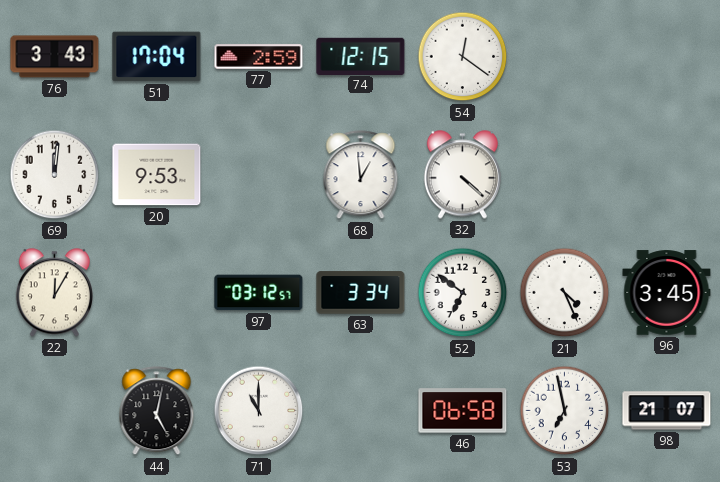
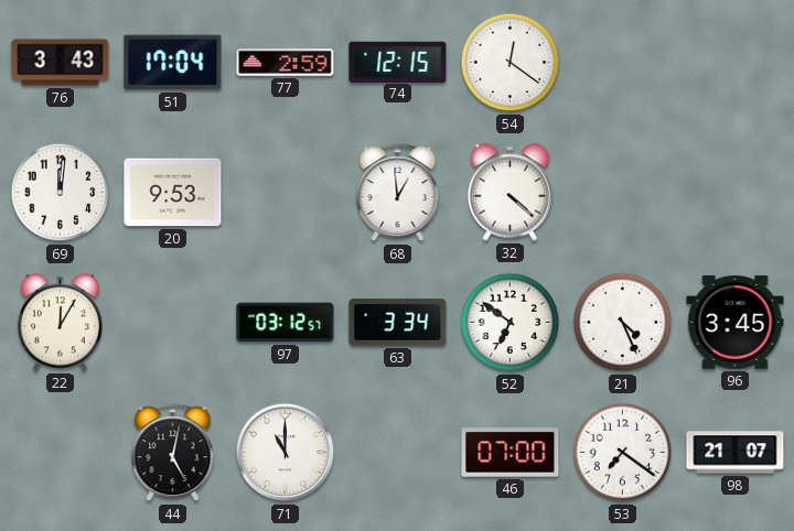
46: 06:58 -> 07:00 (511, 453)
53: 6:58 -> 7:21 (623, 453)
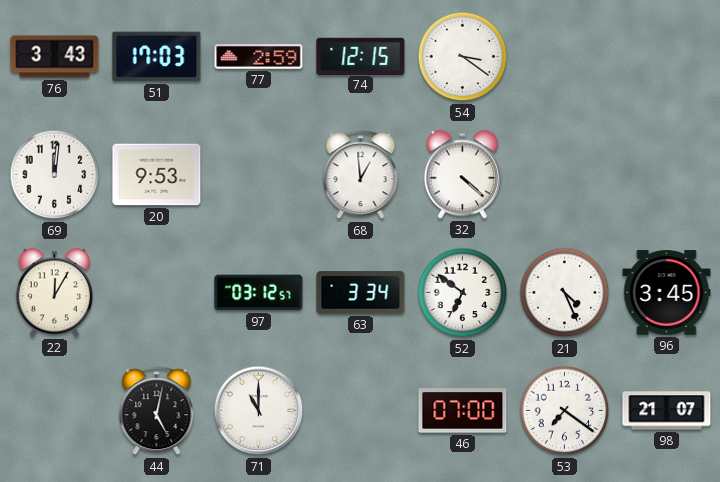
51: 17:04 -> 17:03 (157, 57)
54: 12:21 -> 3:21 (463, 57)
